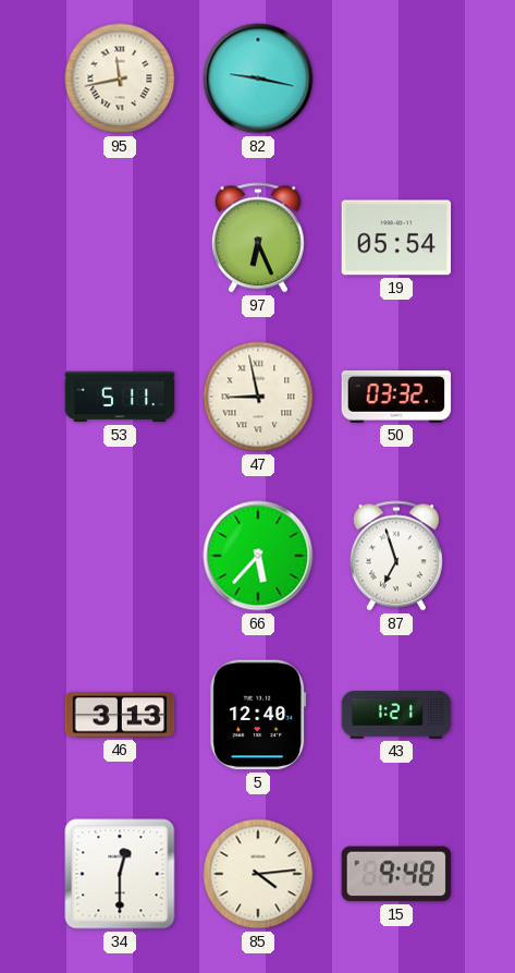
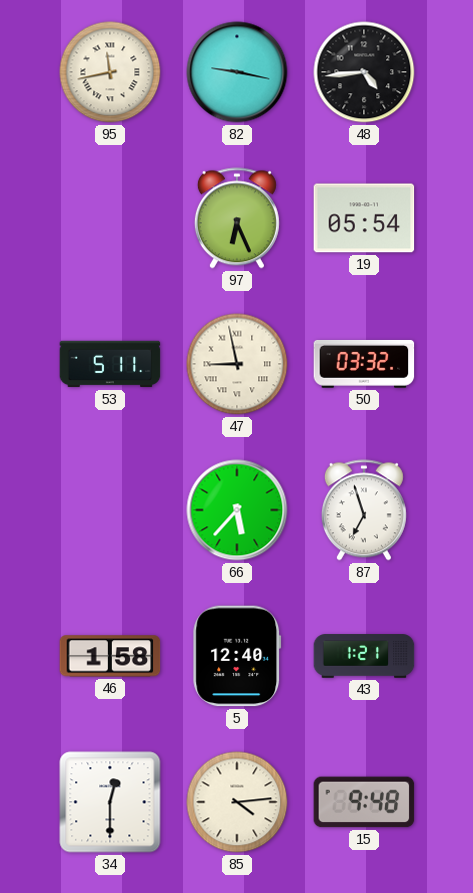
48: none -> 4:44 (364, 72)
46: 3:13 -> 1:58 (110, 656)
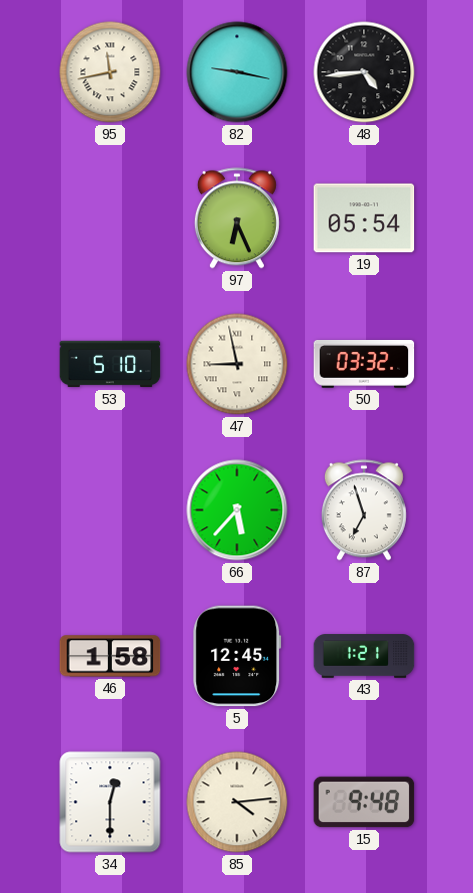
53: 5:11 -> 5:10 (110, 364)
5: 12:40 -> 12:45 (237, 656)
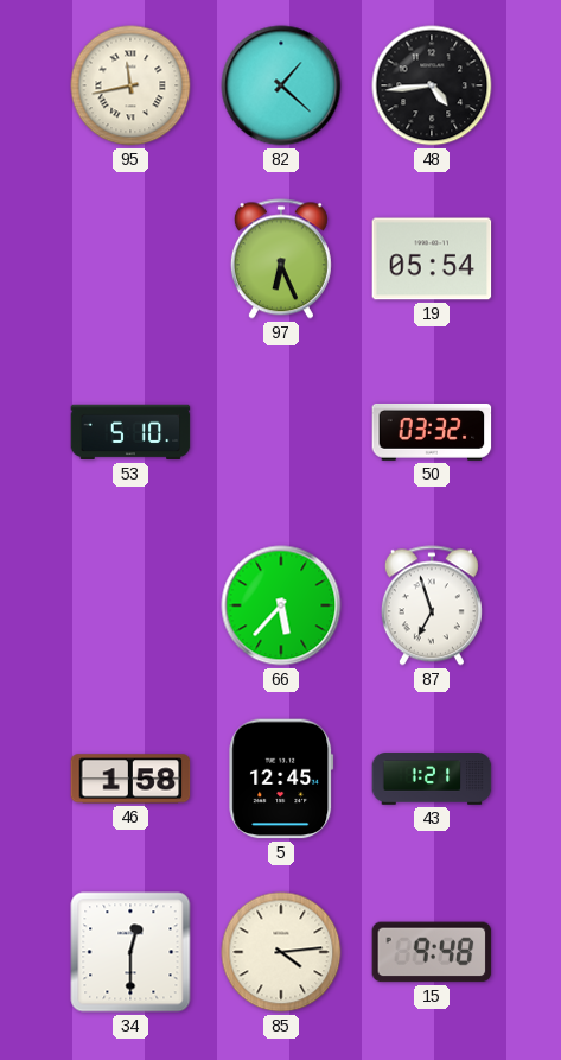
82: 9:17 -> 1:22 (281, 85)
47: 8:58 -> none (237, 364)
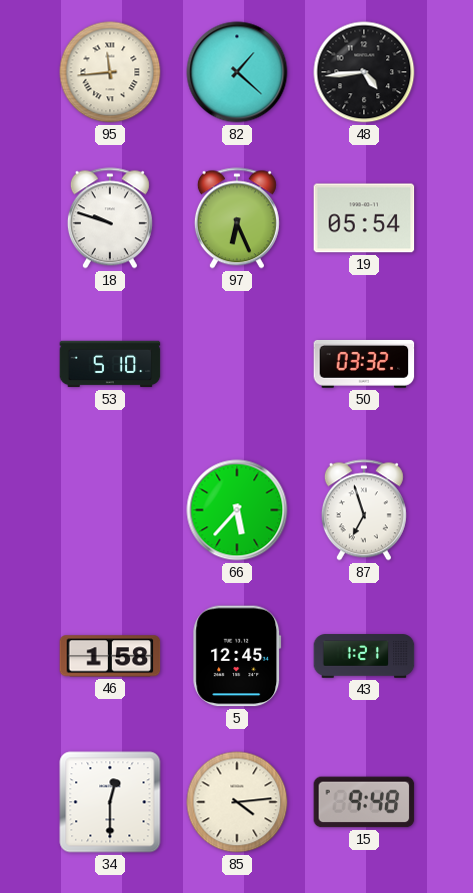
95: 11:43 -> 11:44 (110, 72)
18: none -> 9:48 (110, 218)
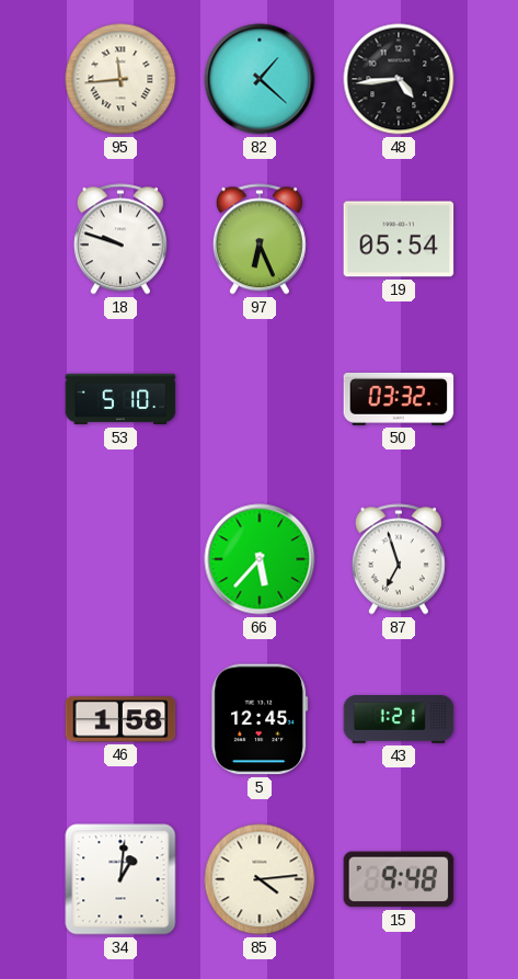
34: 12:30 -> 1:01 (120, 879)
